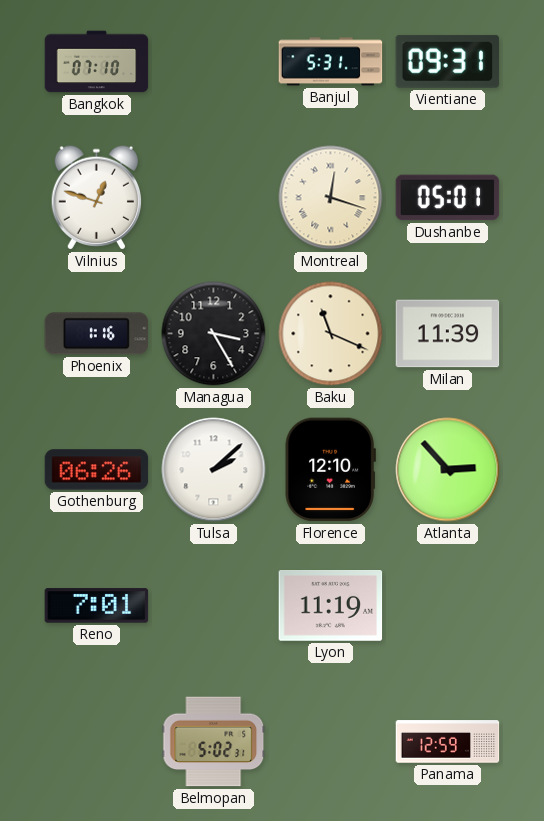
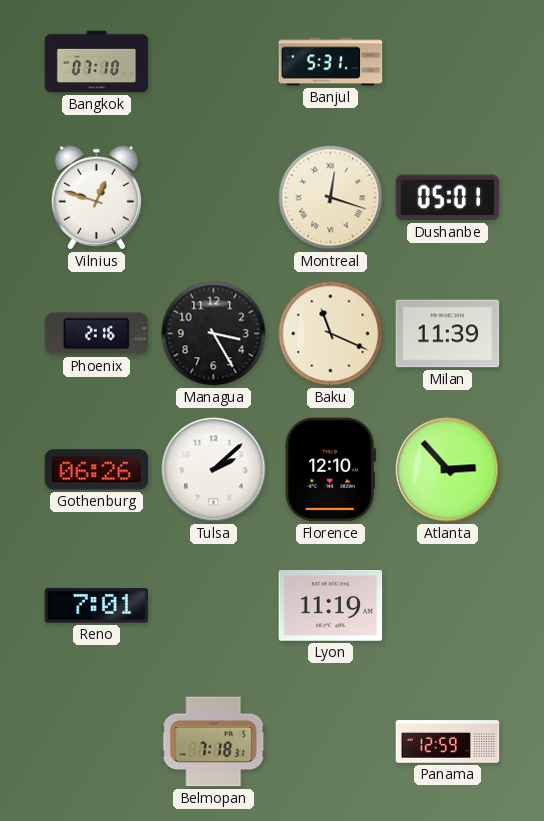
Vientiane: 09:31 -> none (448, 61)
Phoenix: 1:16 -> 2:16 (97, 334)
Belmopan: 5:02 -> 7:18 (214, 742)
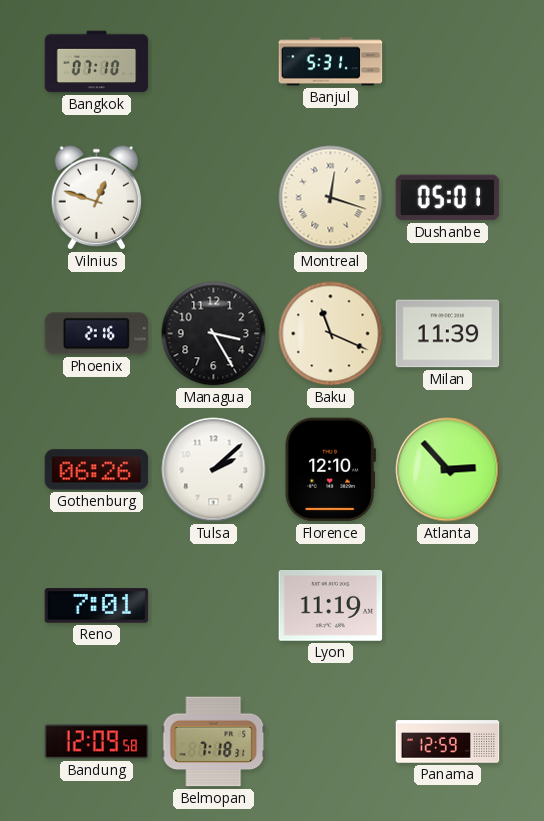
Bandung: none -> 12:09 (97, 742)
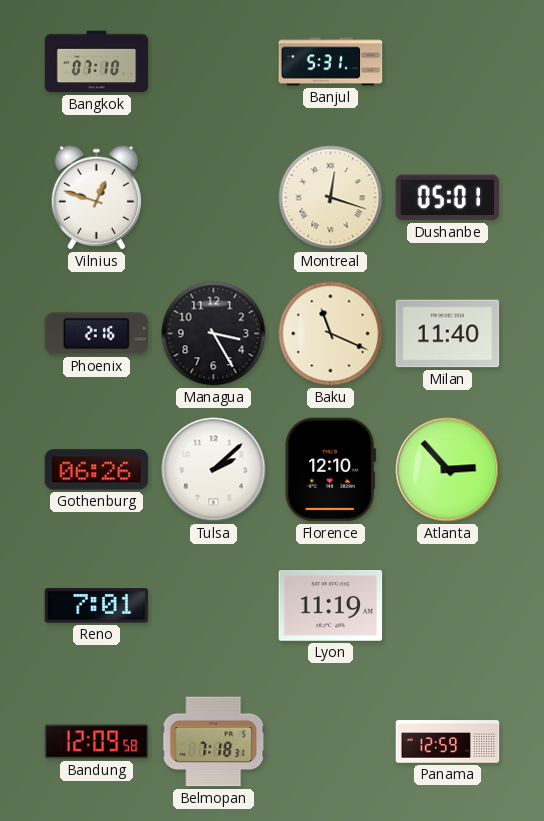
Milan: 11:39 -> 11:40 (448, 334)
